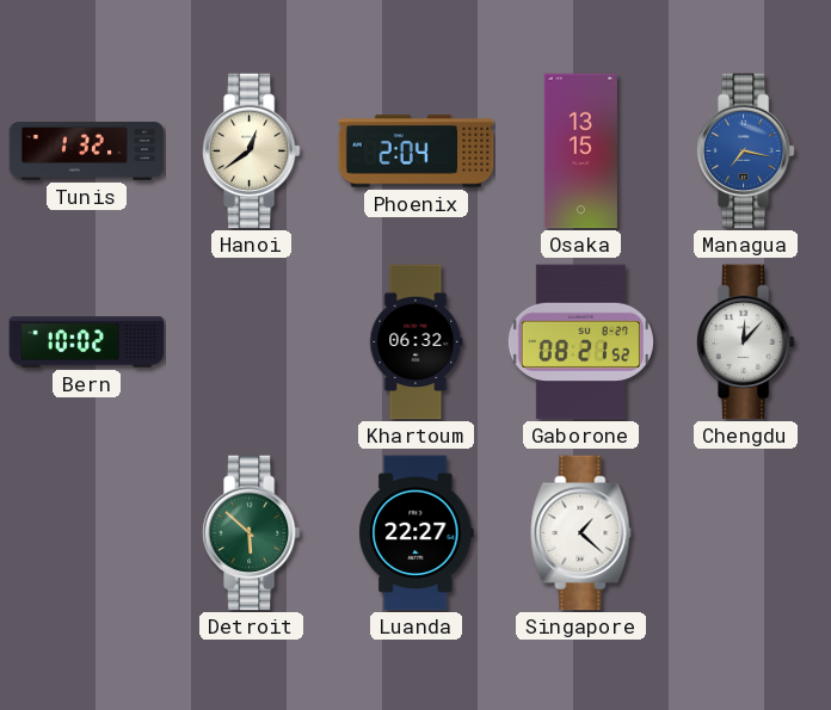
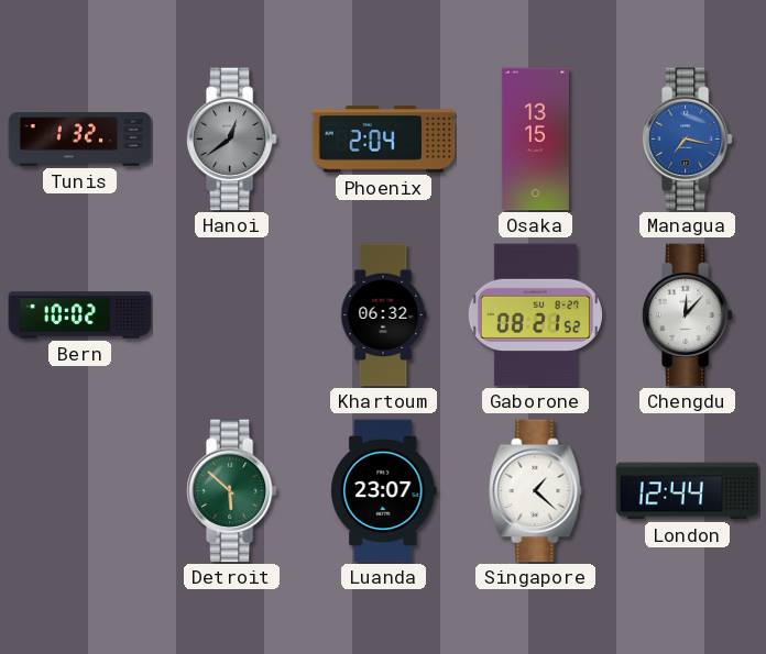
Hanoi dial: cream -> grey (231, 140)
Luanda: 22:27 -> 23:07 (384, 491)
London: none -> 12:44 (688, 491)
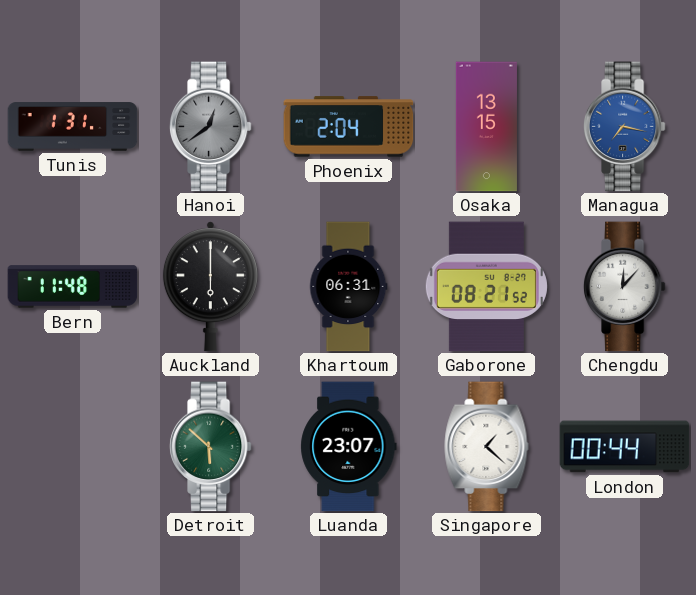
Tunis: 1:32 -> 1:31 (73, 127)
Bern: 10:02 -> 11:48 (73, 287)
Auckland: none -> 6:00 (210, 287)
Khartoum: 06:32 -> 06:31 (349, 287)
London: 12:44 -> 00:44 (625, 447)
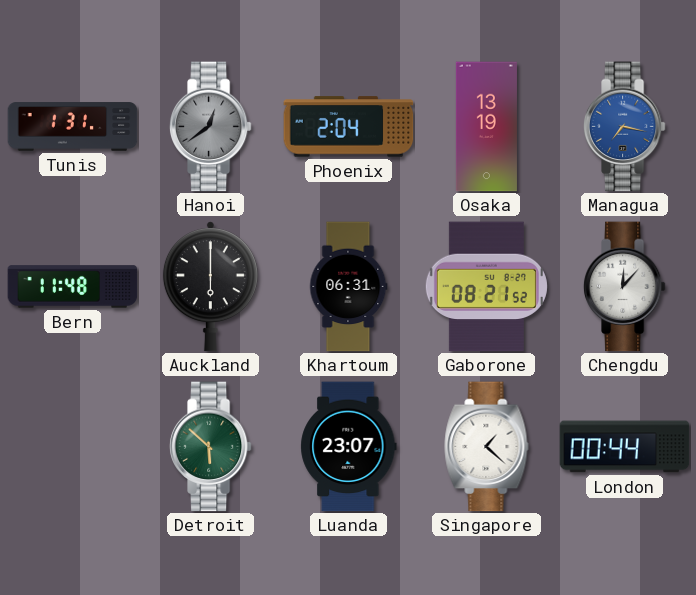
Osaka: 13:15 -> 13:19 (486, 127)
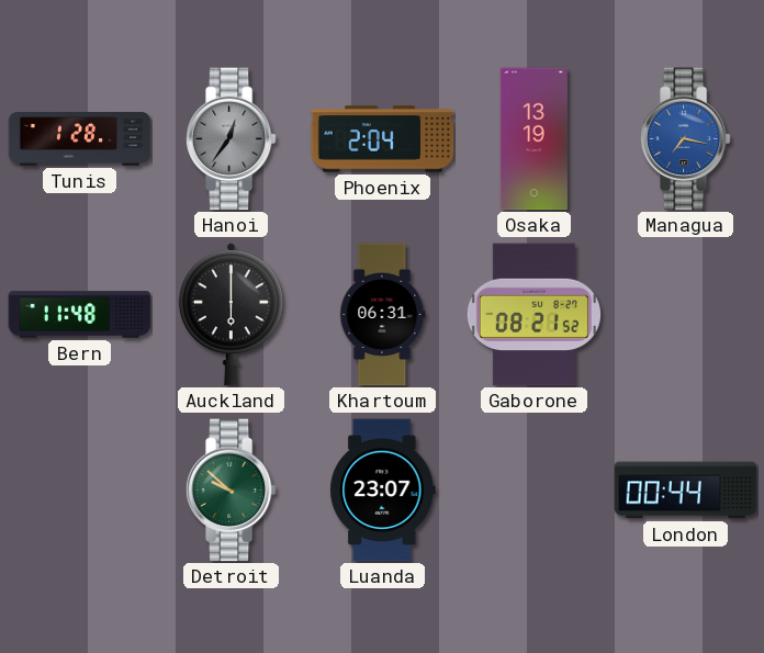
Tunis: 1:31 -> 1:28 (80, 139)
Hanoi: 12:39 -> 12:36 (231, 139)
Chengdu: 12:07 -> none (624, 287)
Detroit: 5:52 -> 9:52 (231, 491)
Singapore: 1:22 -> none (487, 447)
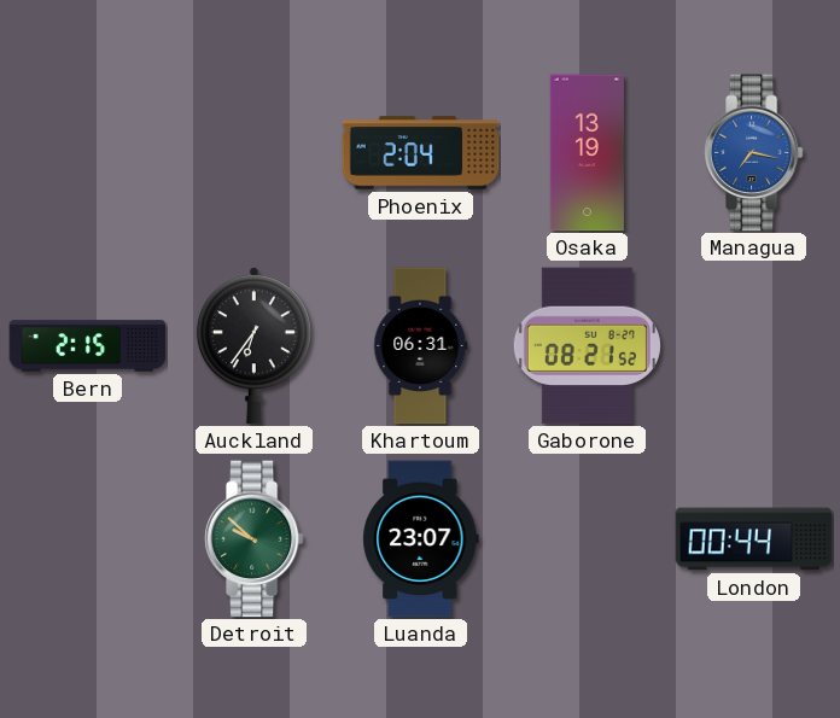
Tunis: 1:28 -> none (80, 139)
Hanoi: 12:36 -> none (231, 139)
Bern: 11:48 -> 2:15 (88, 346)
Auckland: 6:00 -> 6:36 (253, 346)
